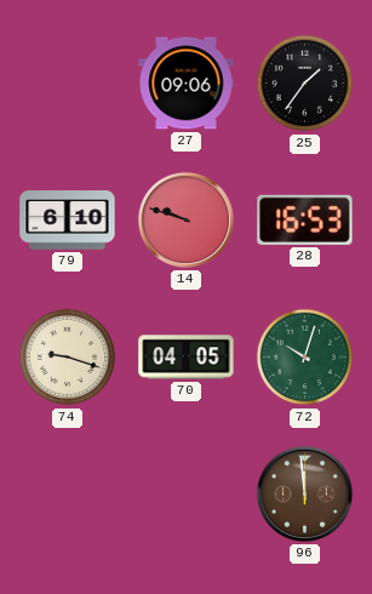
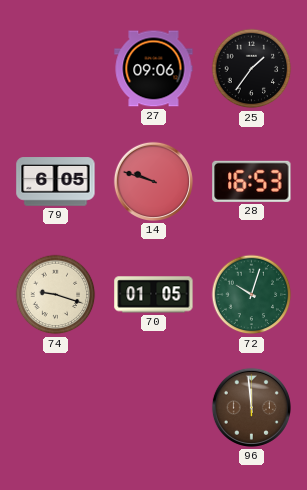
79: 6:10 -> 6:05 (56, 182)
70: 04:05 -> 01:05 (154, 295)
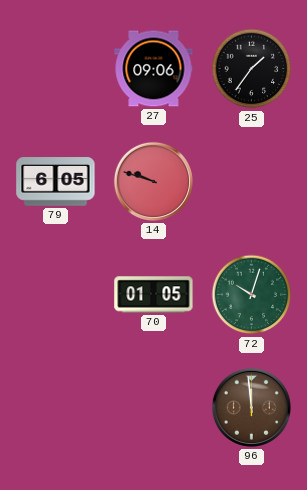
28: 16:53 -> none (252, 181)
74: 9:18 -> none (56, 295)
